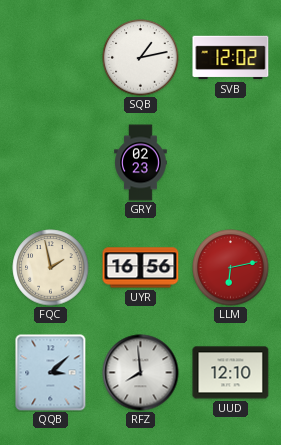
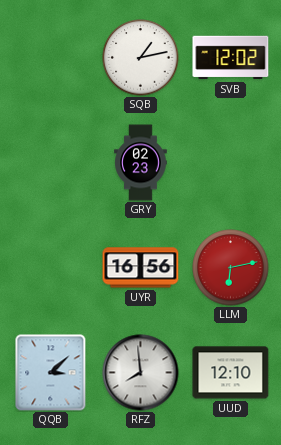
FQC: 1:58 -> none (51, 268)
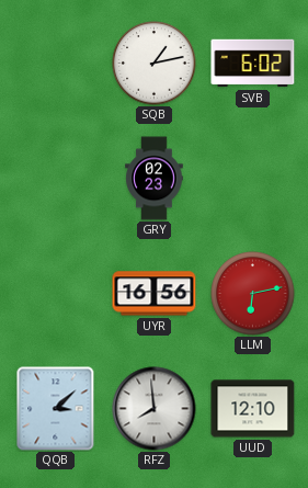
SVB: 12:02 -> 6:02 (253, 64)
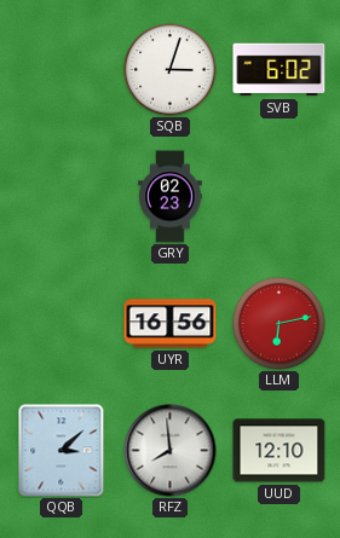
SQB: 1:13 -> 3:03 (171, 70)
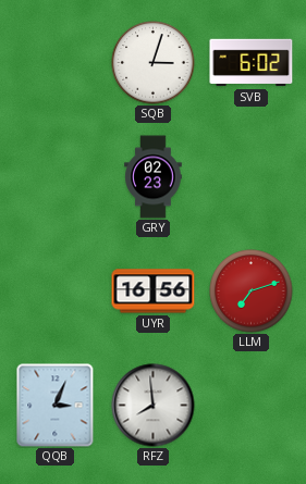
LLM: 6:13 -> 7:12 (252, 291)
QQB: 3:08 -> 3:04 (56, 406)
UUD: 12:10 -> none (280, 451)
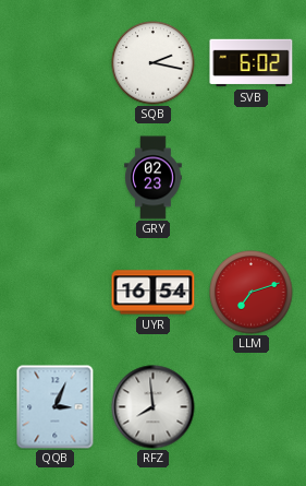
SQB: 3:03 -> 2:17 (154, 63)
UYR: 16:56 -> 16:54 (154, 293)
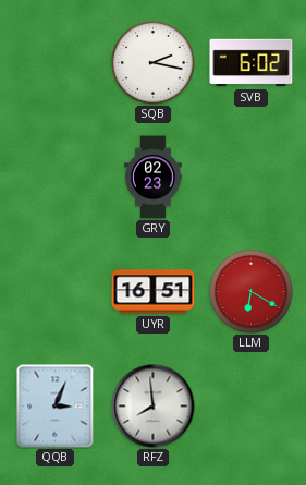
UYR: 16:54 -> 16:51 (154, 292)
LLM: 7:12 -> 6:20 (252, 292)
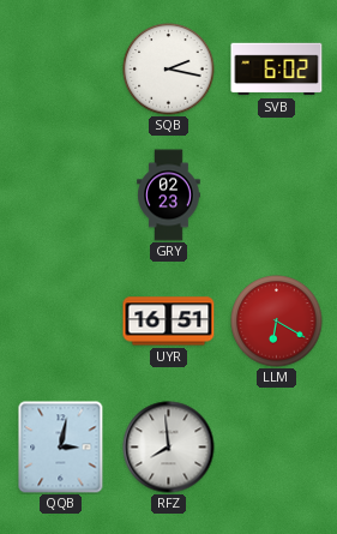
QQB: 3:04 -> 3:02 (61, 448)
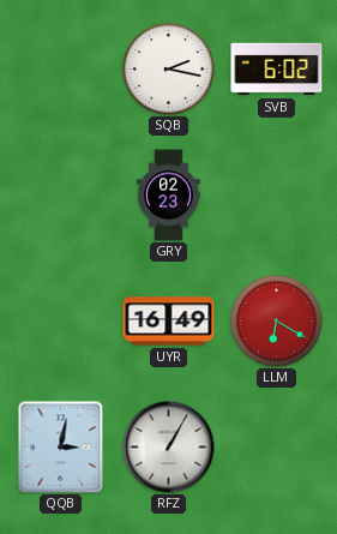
UYR: 16:51 -> 16:49 (169, 322)
RFZ: 7:59 -> 1:05 (169, 448)
